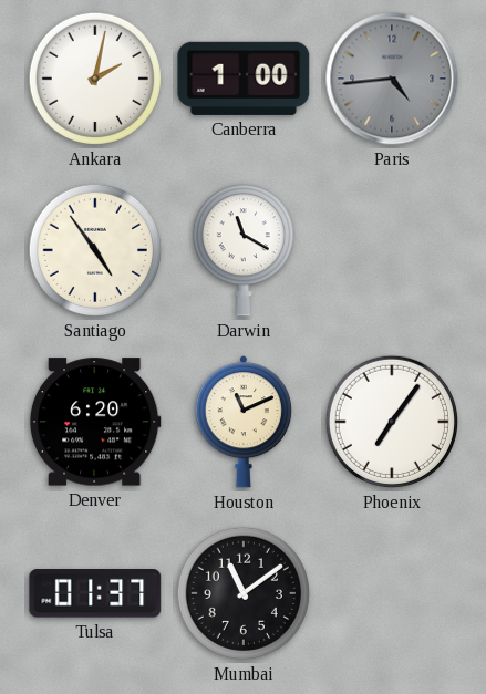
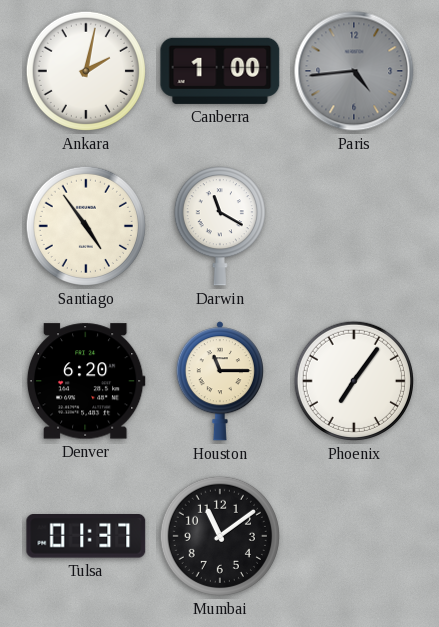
Houston: 11:11 -> 11:15 (220, 381)
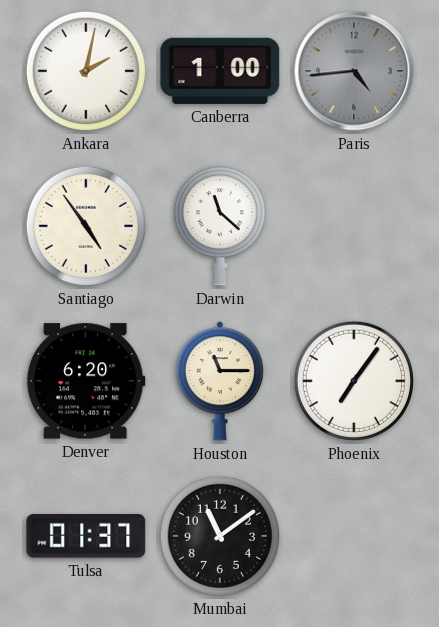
Darwin: 11:20 -> 11:22 (220, 226)
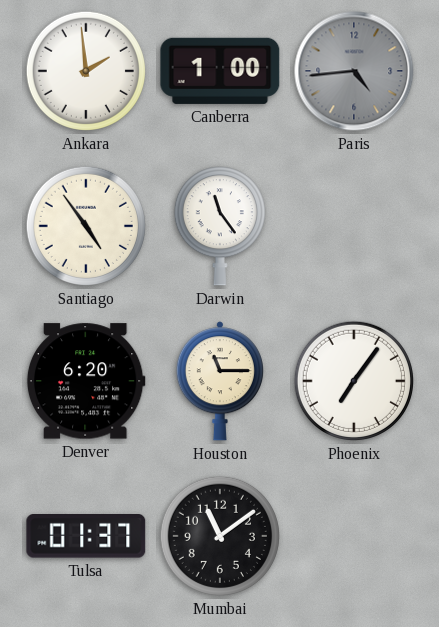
Ankara: 2:02 -> 1:59 (86, 71)
Darwin: 11:22 -> 11:24 (220, 226)
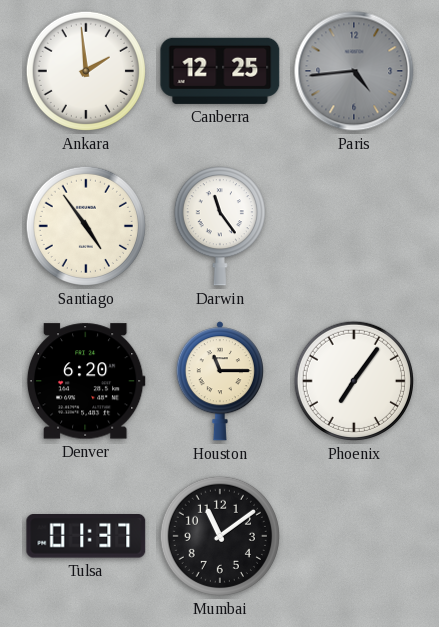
Canberra: 1:00 -> 12:25 (220, 71)
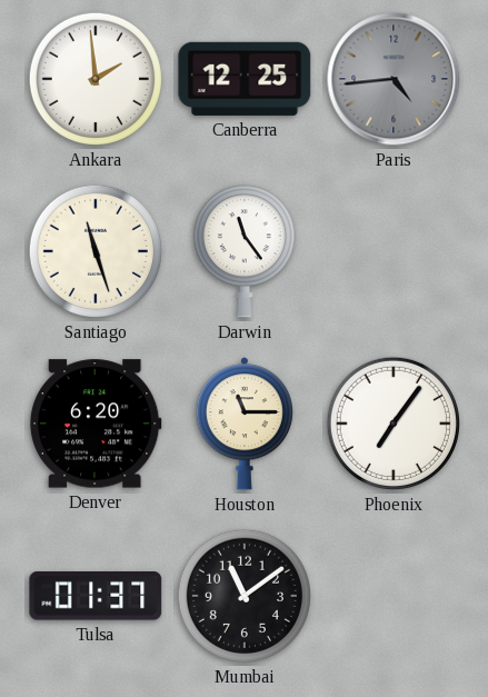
Santiago: 4:54 -> 11:27 (96, 251)
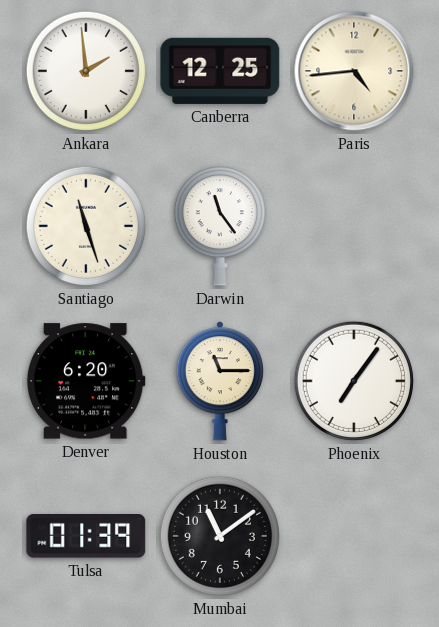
Paris dial: grey -> cream (354, 71)
Tulsa: 01:37 -> 01:39 (86, 536)
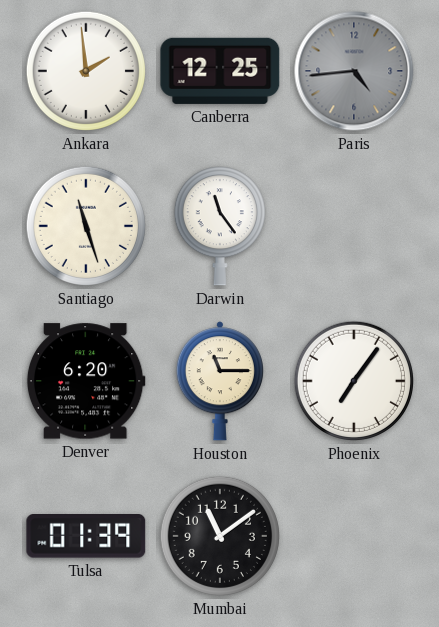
Paris dial: cream -> grey (354, 71)
